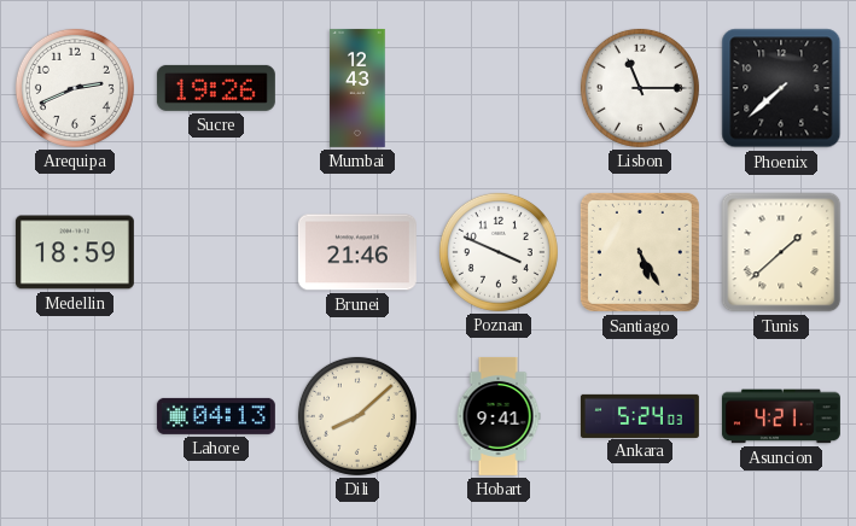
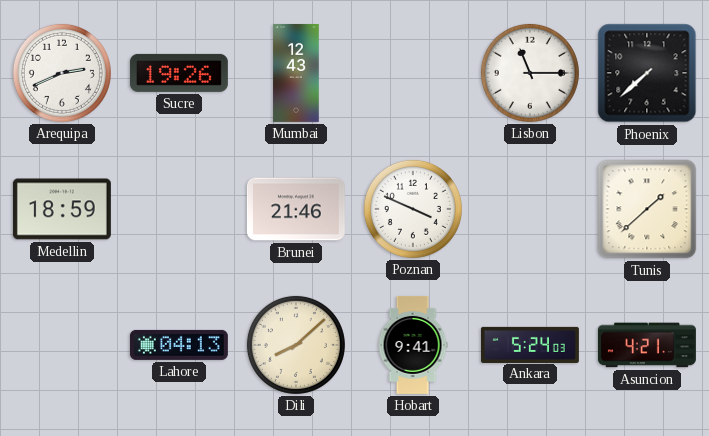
Santiago: 5:25 -> none (640, 252)
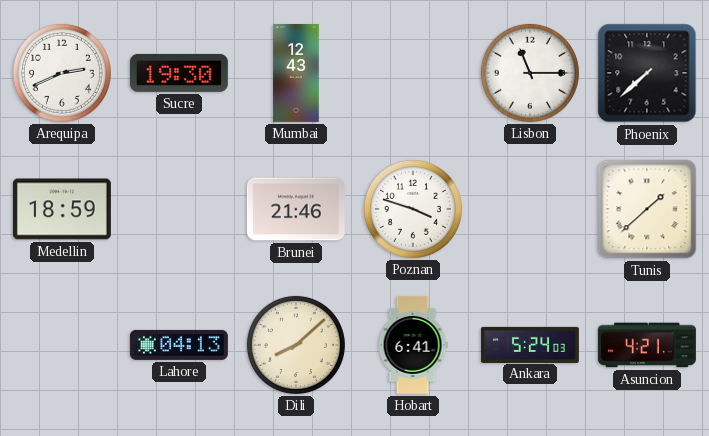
Sucre: 19:26 -> 19:30 (179, 73)
Poznan: 3:49 -> 3:48 (413, 209)
Hobart: 9:41 -> 6:41 (413, 345)
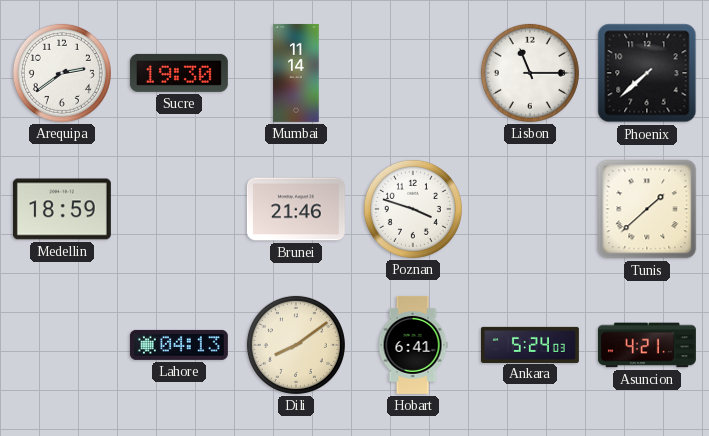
Arequipa: 2:41 -> 2:39 (62, 73)
Mumbai: 12:43 -> 11:14 (296, 73)
Dili: 8:08 -> 8:09 (296, 345)
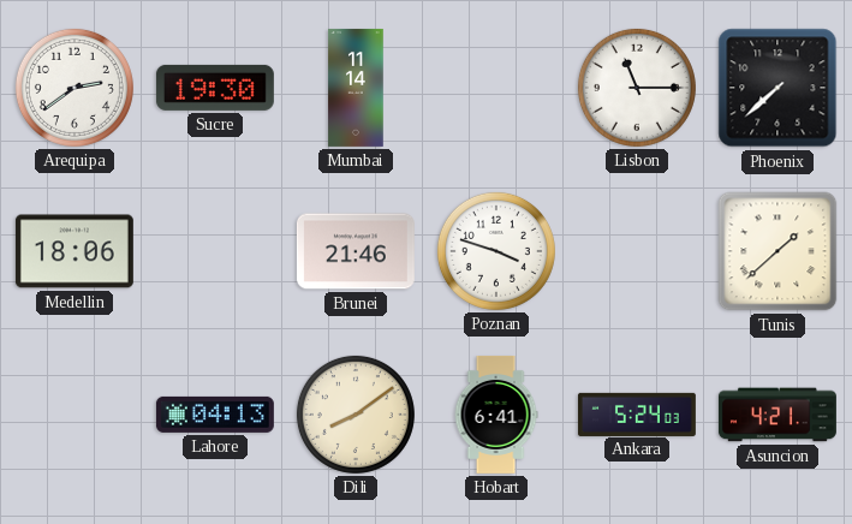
Medellin: 18:59 -> 18:06 (75, 251)
